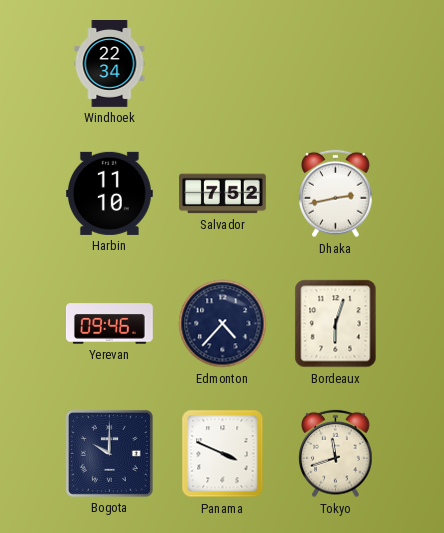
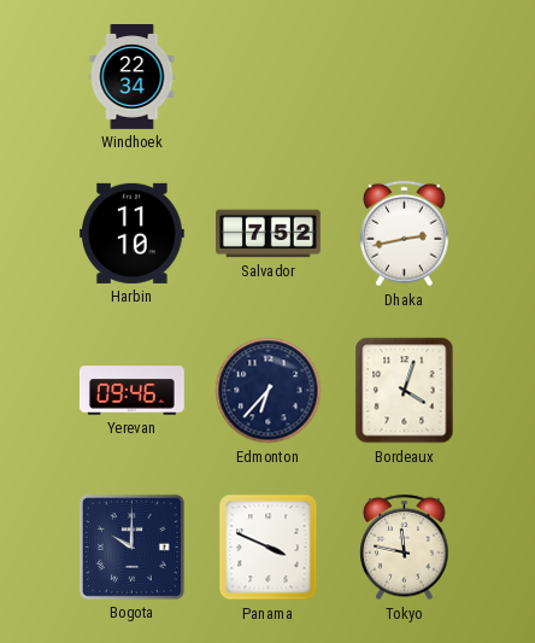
Edmonton: 4:37 -> 6:37 (269, 391)
Bordeaux: 6:03 -> 4:03 (405, 391)
Tokyo: 11:42 -> 11:47 (405, 548)
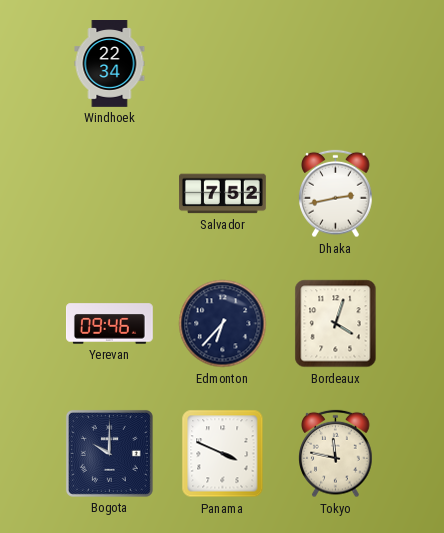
Harbin: 11:10 -> none (131, 233)
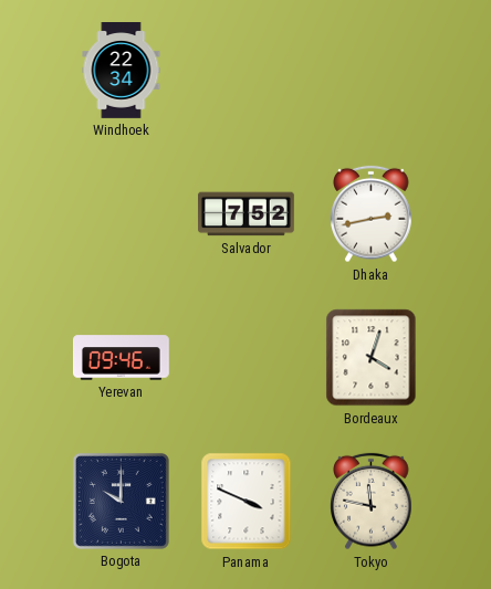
Edmonton: 6:37 -> none (223, 324)
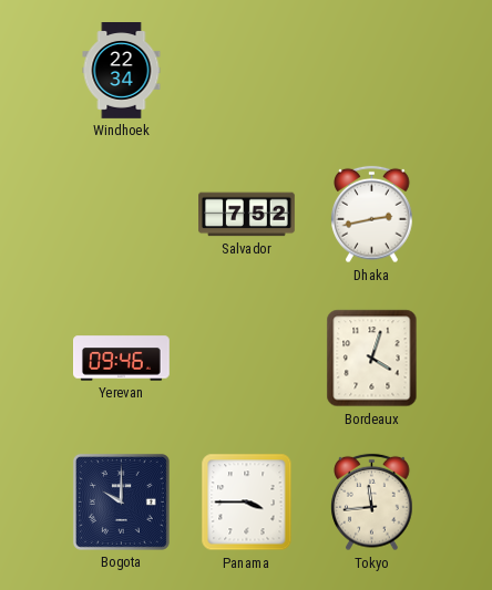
Panama: 3:49 -> 3:45 (247, 503)
Tokyo: 11:47 -> 11:44 (372, 503)
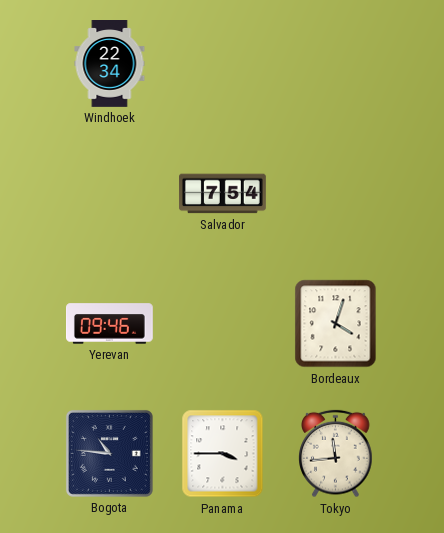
Salvador: 7:52 -> 7:54 (223, 194)
Dhaka: 2:43 -> none (372, 215)
Bogota: 10:00 -> 10:46 (109, 453)
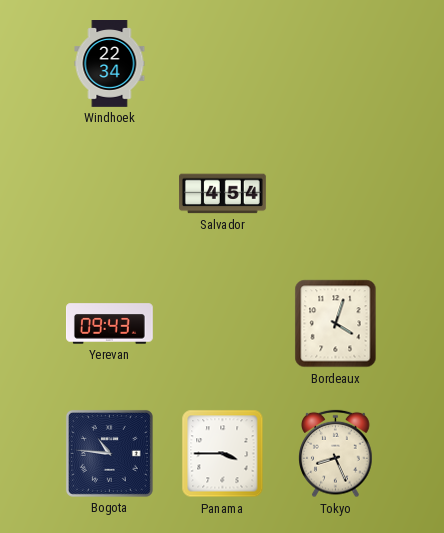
Salvador: 7:54 -> 4:54 (223, 194)
Yerevan: 09:46 -> 09:43 (110, 324)
Tokyo: 11:44 -> 8:26 (336, 454)
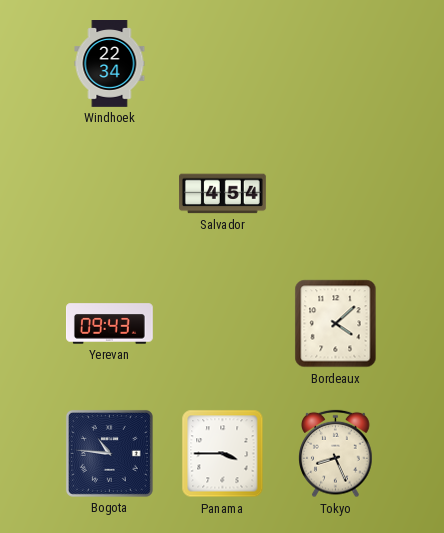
Bordeaux: 4:03 -> 4:08 (336, 324)
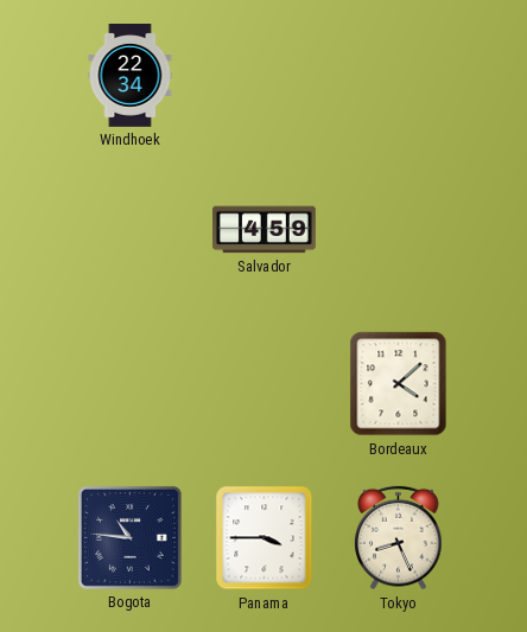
Salvador: 4:54 -> 4:59 (265, 230)
Yerevan: 09:43 -> none (110, 324)
